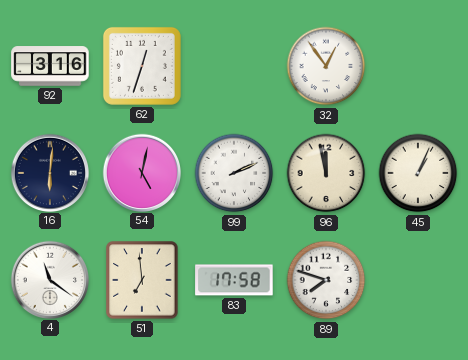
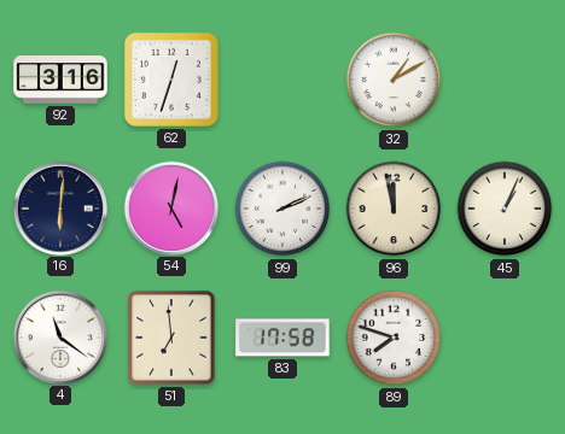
32: 12:54 -> 1:10 (394, 80)
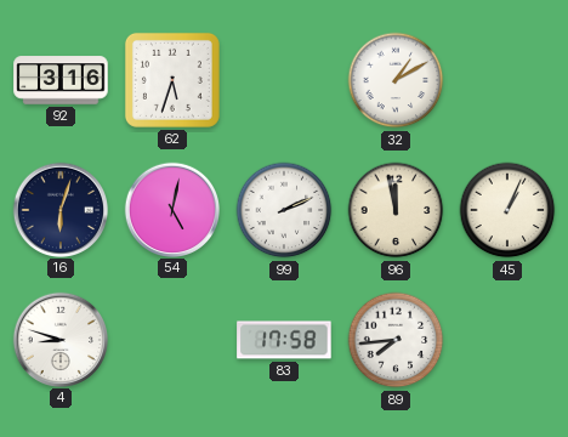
62: 12:33 -> 5:33 (172, 80)
16: 6:01 -> 6:03 (59, 209)
4: 11:21 -> 8:48 (59, 339)
51: 6:59 -> none (171, 338)
89: 7:48 -> 7:44 (396, 340)
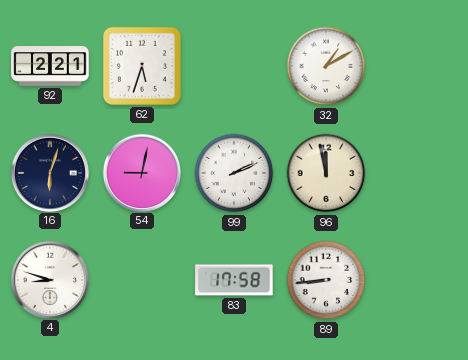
92: 3:16 -> 2:21 (50, 66)
54: 5:02 -> 9:02 (141, 172)
45: 1:04 -> none (507, 210)
89: 7:44 -> 8:44 (326, 280)
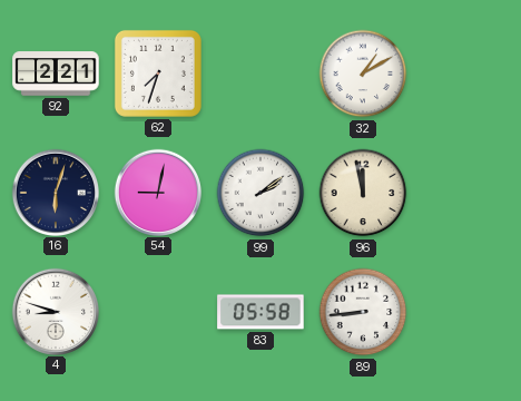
62: 5:33 -> 7:33 (158, 74)
99: 2:11 -> 2:09 (260, 193)
83: 17:58 -> 05:58 (260, 312)
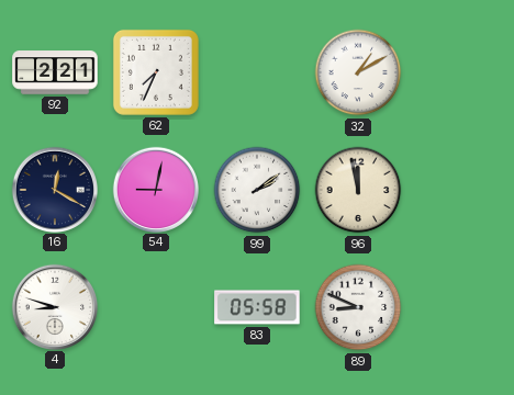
62: 7:33 -> 7:34 (156, 72)
16: 6:03 -> 12:20 (54, 189)
89: 8:44 -> 8:49 (358, 307)
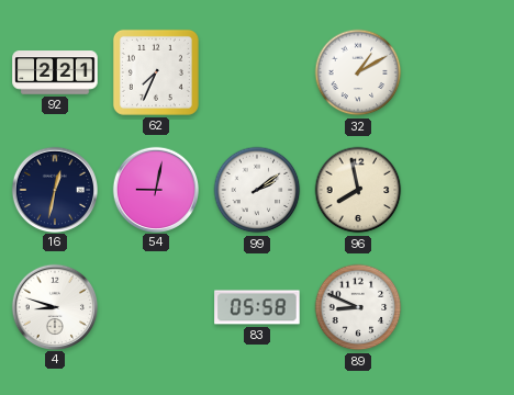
16: 12:20 -> 12:32 (54, 189)
96: 11:58 -> 7:58 (358, 190)
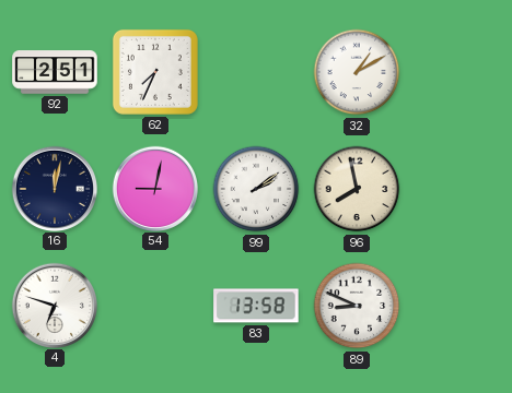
92: 2:21 -> 2:51 (55, 72)
16: 12:32 -> 12:02 (54, 188)
4: 8:48 -> 6:48 (54, 305)
83: 05:58 -> 13:58 (256, 306)
